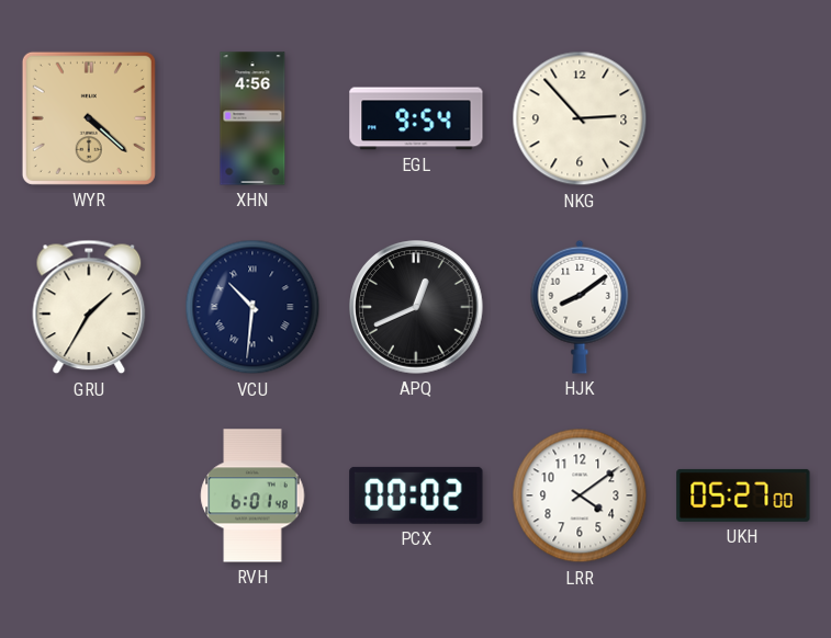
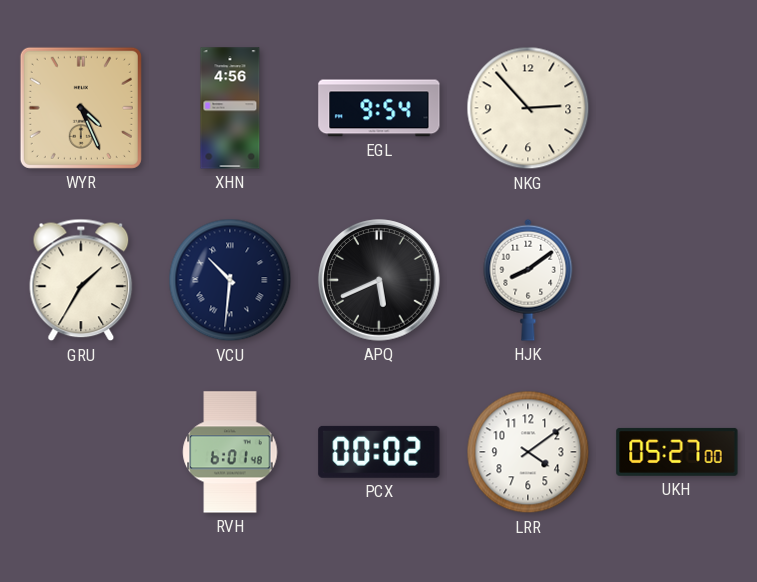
WYR: 4:22 -> 4:26 (81, 108)
APQ: 12:41 -> 5:41 (379, 280)
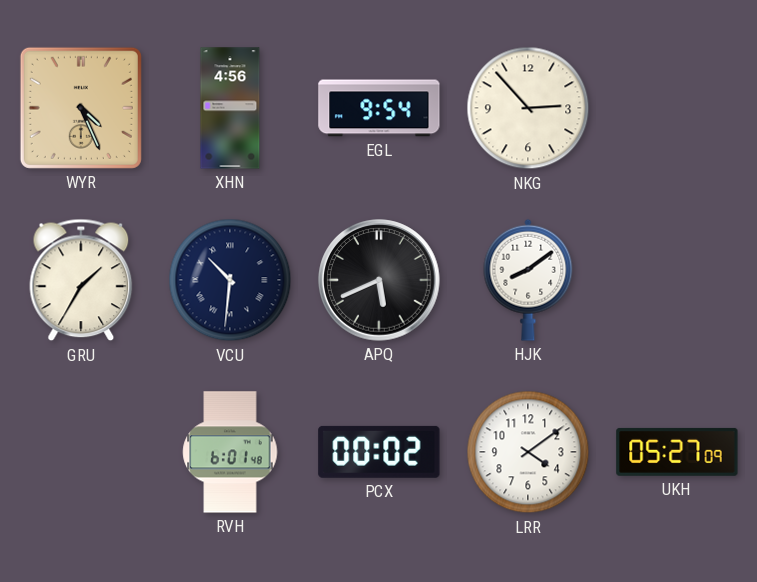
UKH: 05:27:00 -> 05:27:09 (677, 452)
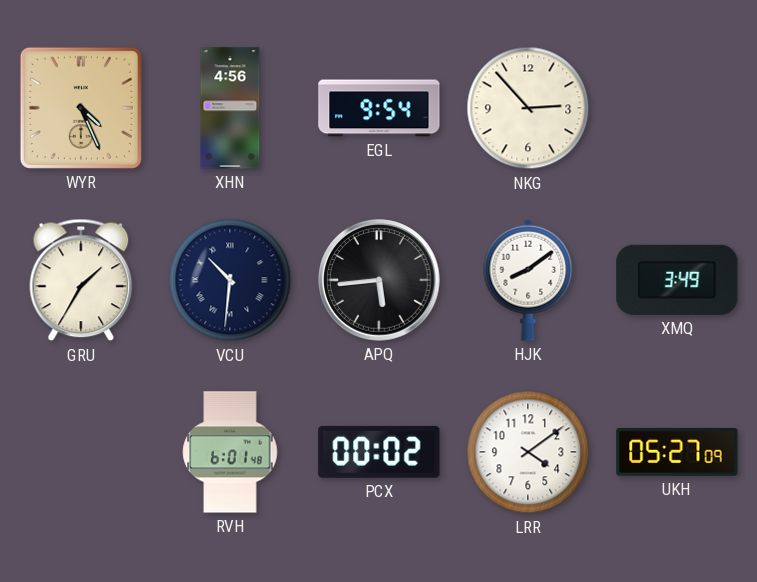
APQ: 5:41 -> 5:44 (379, 280)
XMQ: none -> 3:49 (677, 280)
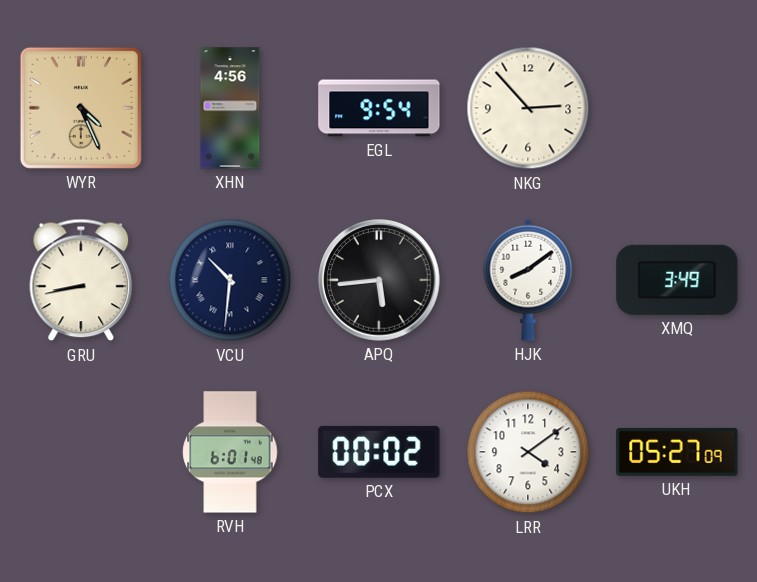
GRU: 1:35 -> 8:43 (81, 280)
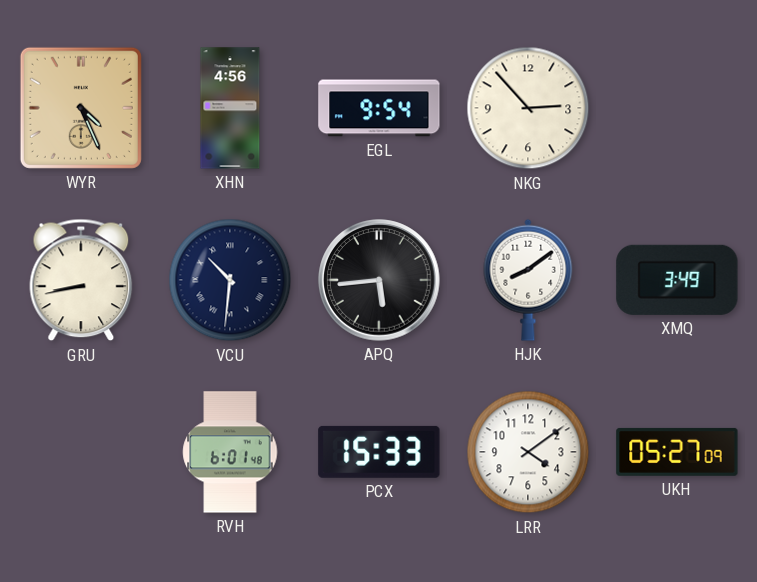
PCX: 00:02 -> 15:33 (379, 452)
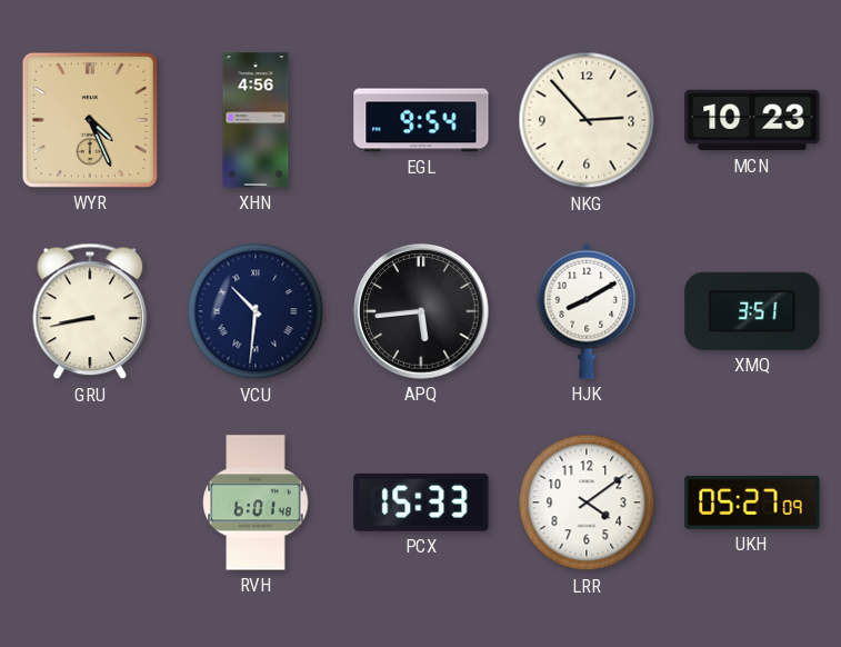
MCN: none -> 10:23 (752, 120)
HJK: 8:09 -> 8:10 (587, 311)
XMQ: 3:49 -> 3:51 (752, 311)
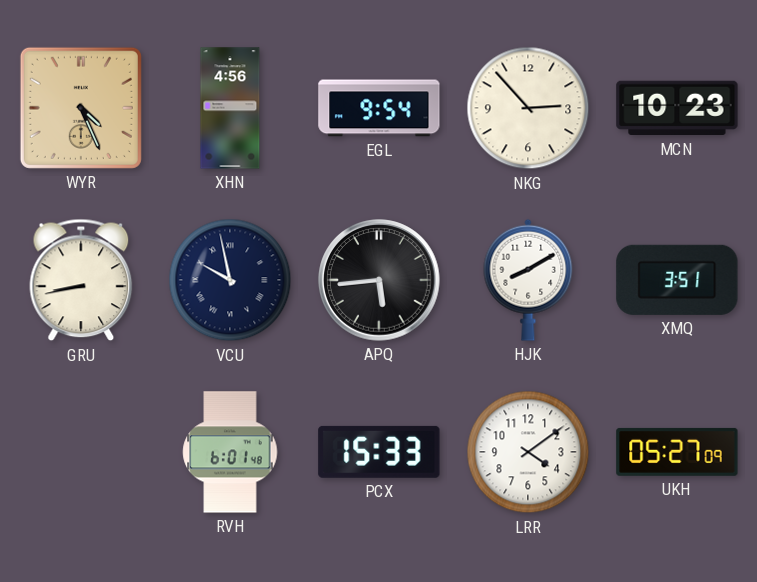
VCU: 10:31 -> 9:58 (230, 280)
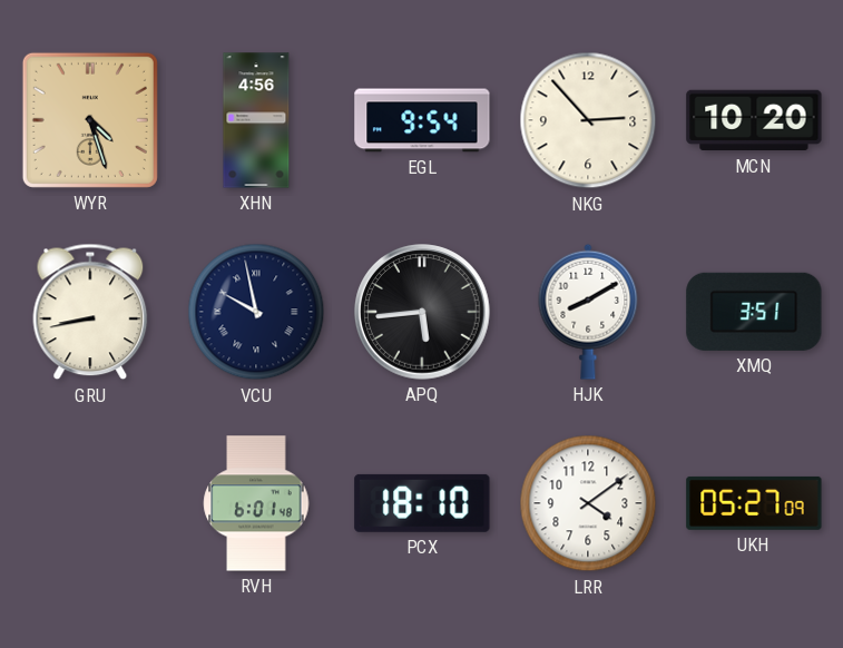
WYR: 4:26 -> 4:27 (90, 120)
MCN: 10:23 -> 10:20 (754, 120)
PCX: 15:33 -> 18:10 (422, 503)
